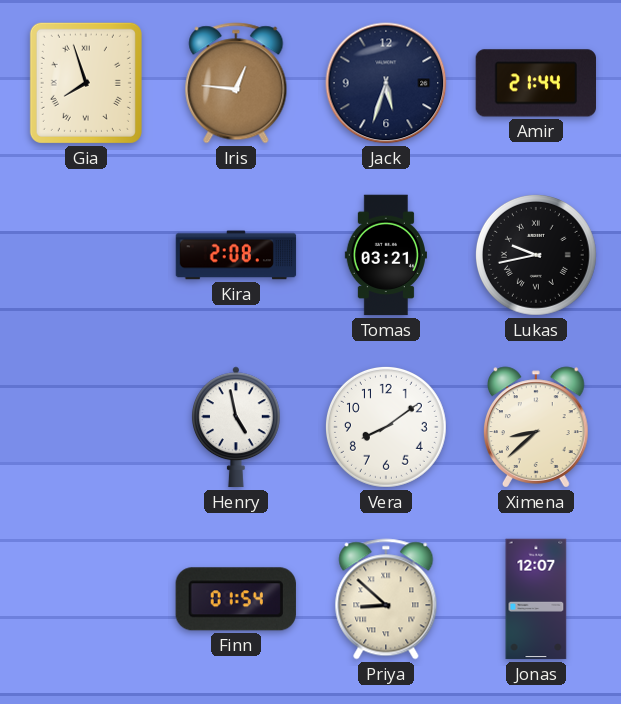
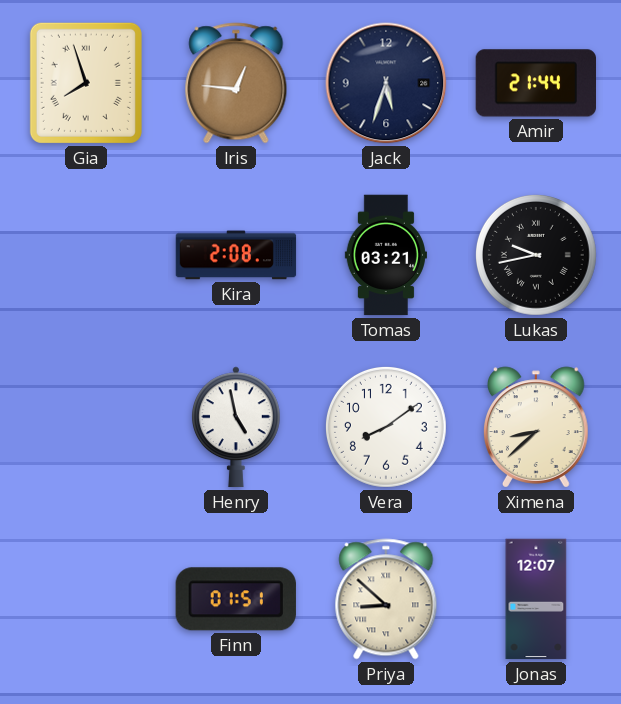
Finn: 01:54 -> 01:51 (236, 599)
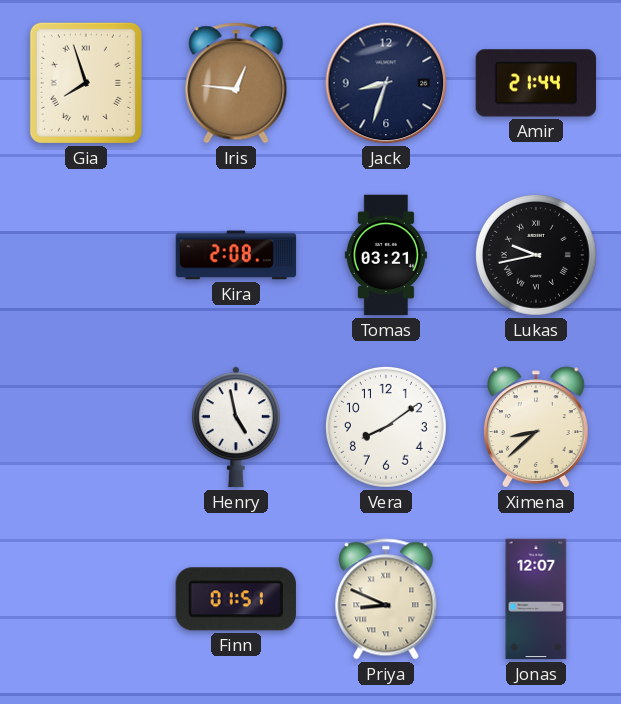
Jack: 5:33 -> 8:33 (386, 83)
Priya: 8:52 -> 8:49 (386, 599)
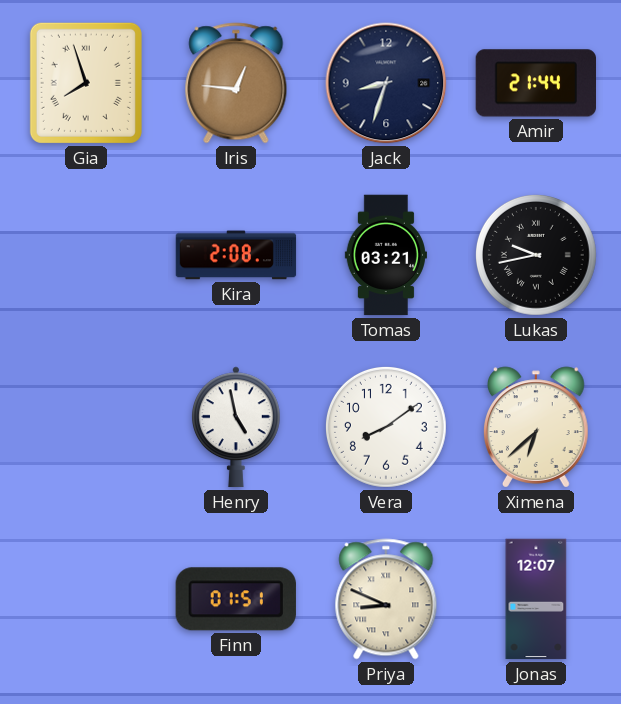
Ximena: 8:38 -> 6:38 (537, 427)
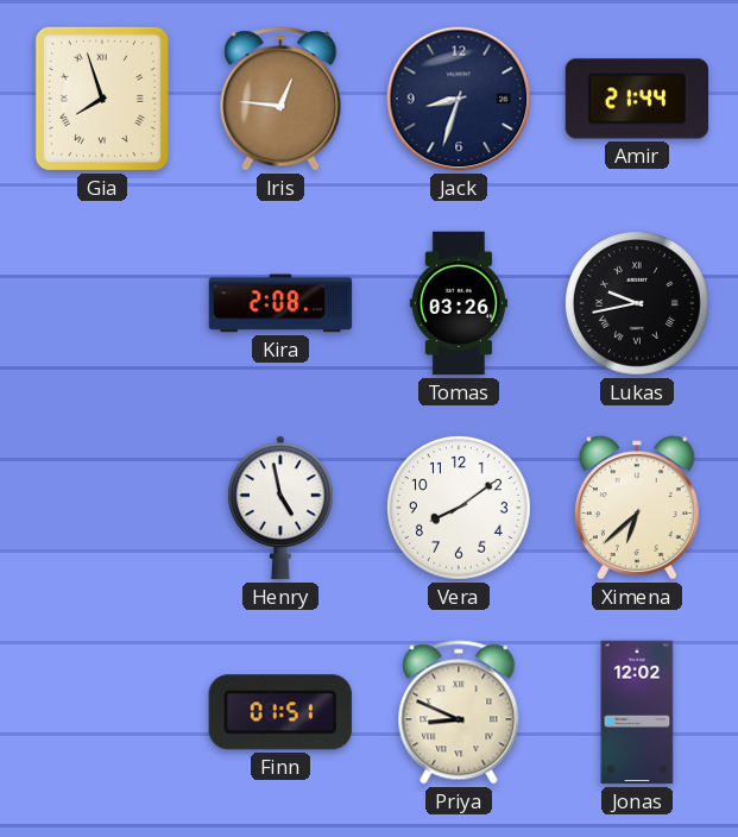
Tomas: 03:21 -> 03:26 (459, 303)
Jonas: 12:07 -> 12:02 (637, 712)
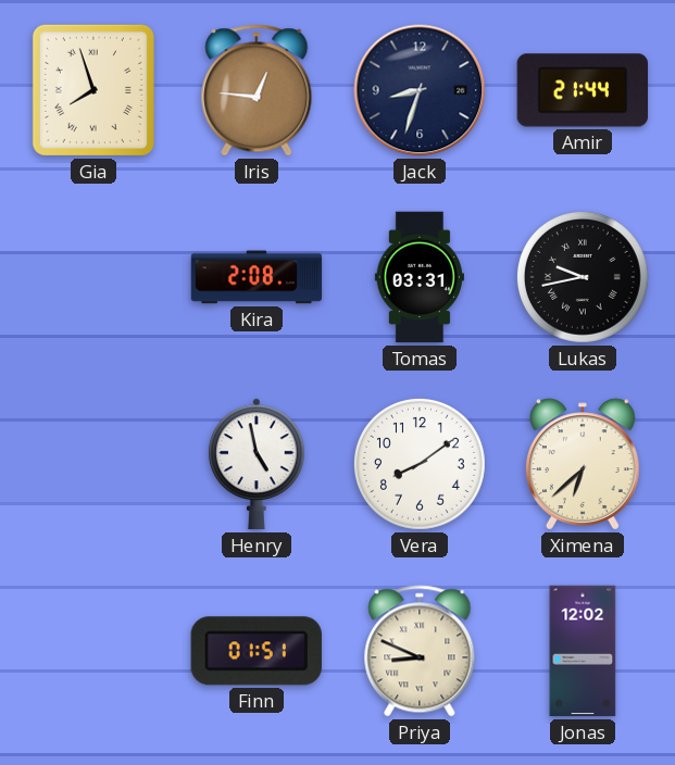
Tomas: 03:26 -> 03:31 (420, 277)
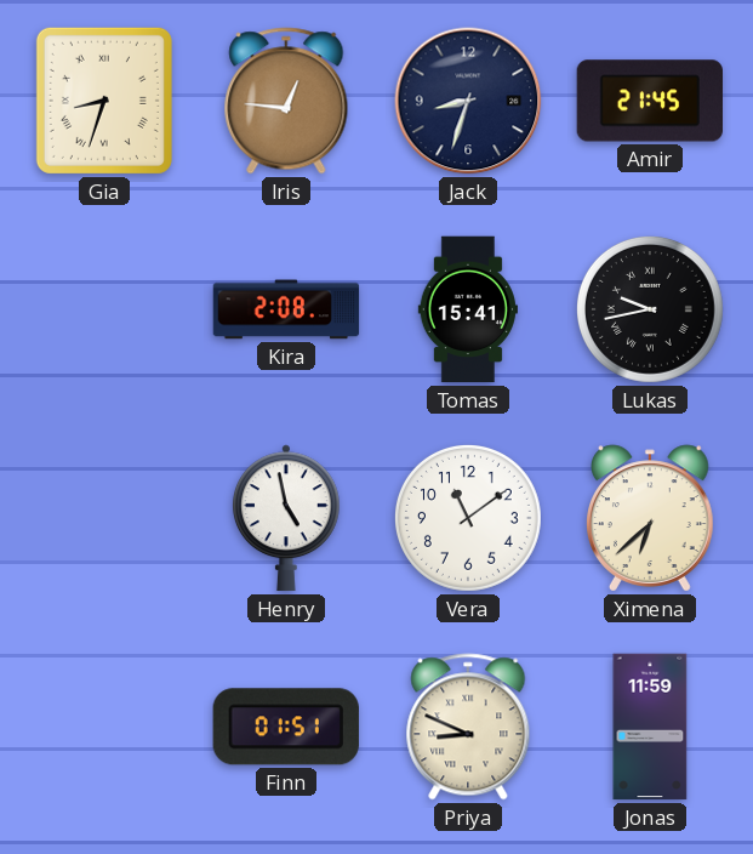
Gia: 7:57 -> 8:33 (104, 101)
Amir: 21:44 -> 21:45 (649, 101)
Tomas: 03:31 -> 15:41 (468, 309)
Vera: 8:09 -> 11:09 (468, 518)
Jonas: 12:02 -> 11:59 (650, 727)
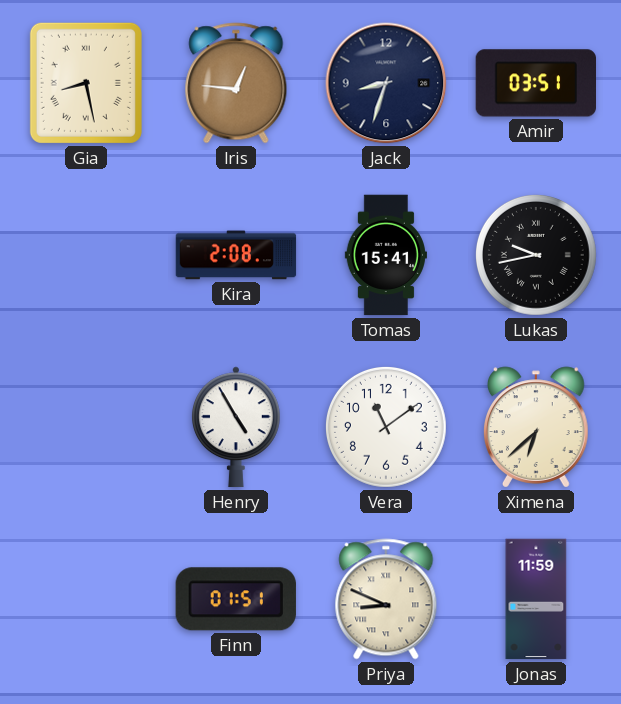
Gia: 8:33 -> 8:28 (86, 83)
Amir: 21:45 -> 03:51 (535, 83)
Henry: 4:58 -> 4:55 (236, 427)
